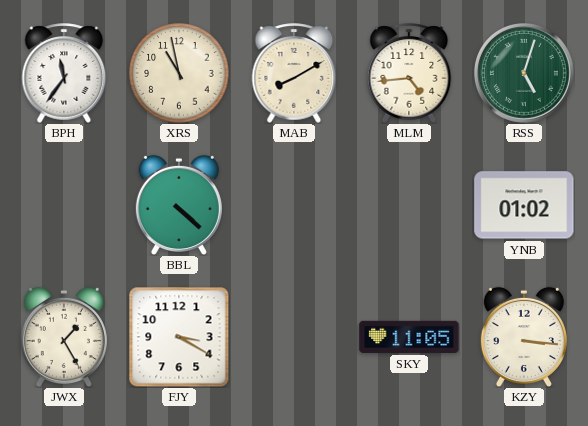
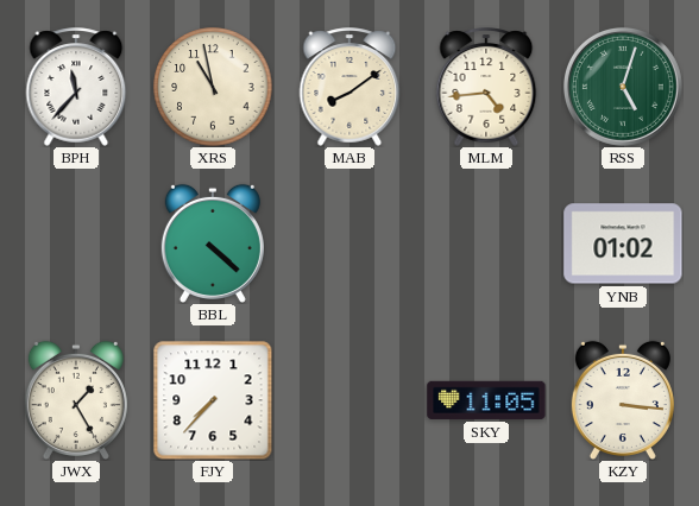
BPH: 11:36 -> 11:37 (76, 87)
MAB: 8:10 -> 8:09 (349, 87)
FJY: 3:20 -> 7:37 (213, 400)
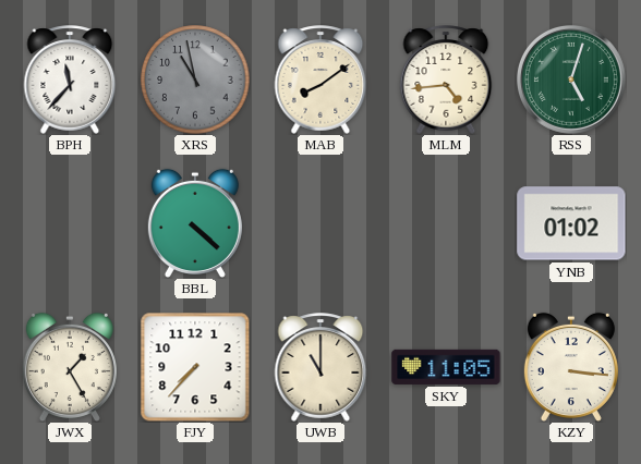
XRS dial: cream -> grey (195, 80)
UWB: none -> 11:00 (320, 367)
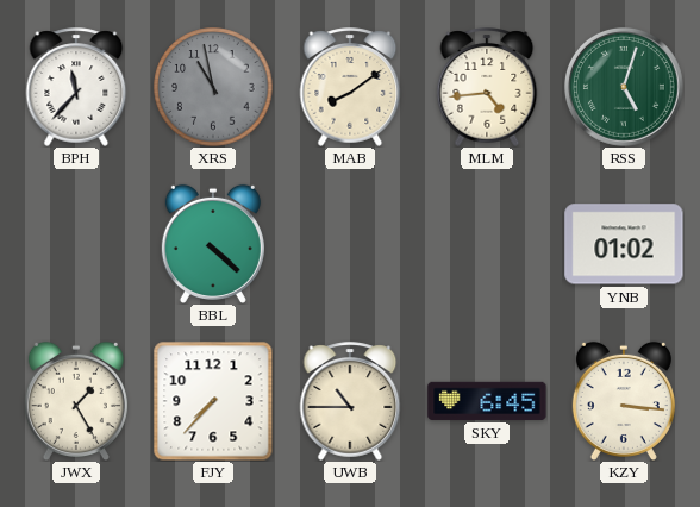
UWB: 11:00 -> 10:45 (350, 401)
SKY: 11:05 -> 6:45 (487, 401)
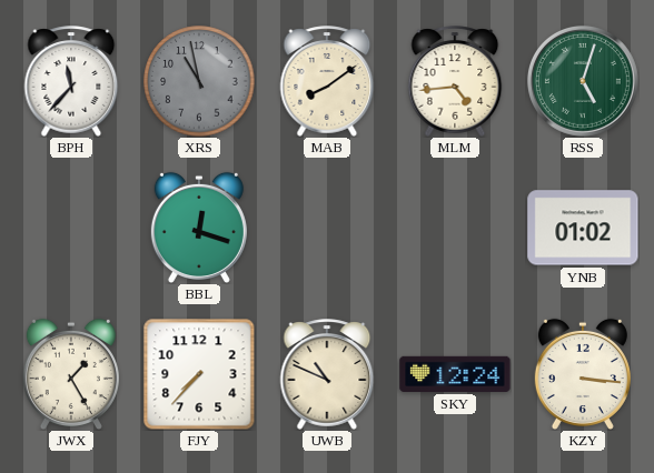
BBL: 4:22 -> 12:18 (199, 227)
UWB: 10:45 -> 10:49 (327, 374)
SKY: 6:45 -> 12:24 (455, 374)
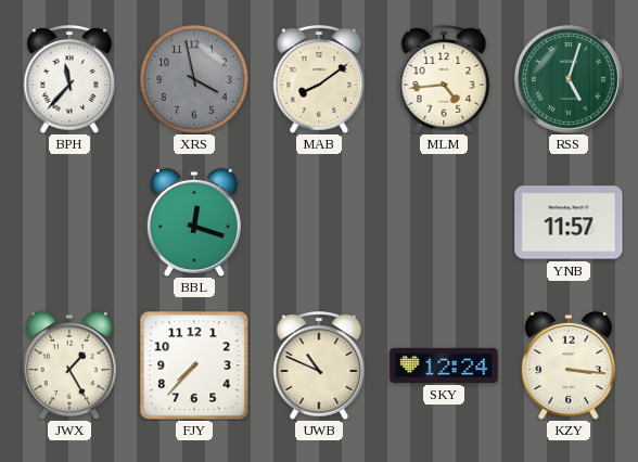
XRS: 10:58 -> 3:58 (194, 79)
YNB: 01:02 -> 11:57 (569, 222)
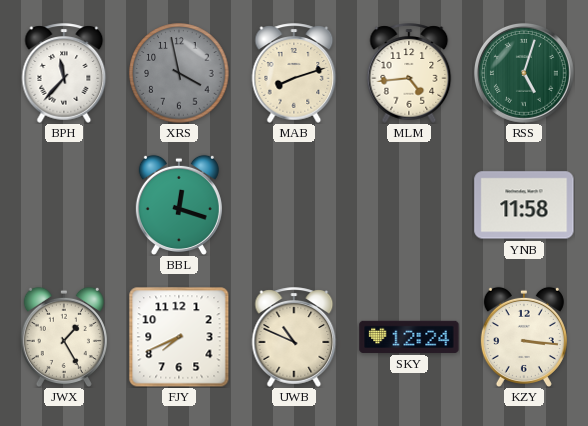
MAB: 8:09 -> 8:12 (294, 73)
YNB: 11:57 -> 11:58 (524, 205)
FJY: 7:37 -> 7:41 (179, 337)
